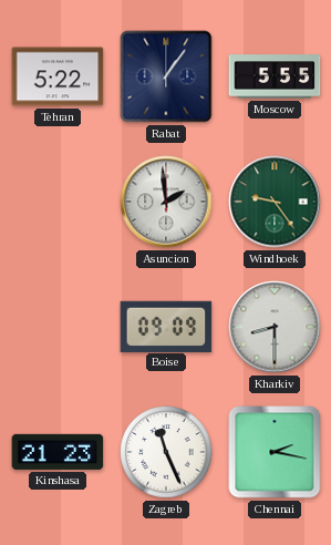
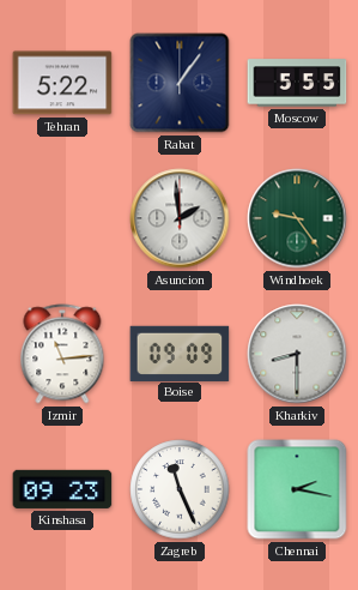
Izmir: none -> 11:14 (62, 354)
Kinshasa: 21:23 -> 09:23 (62, 489)
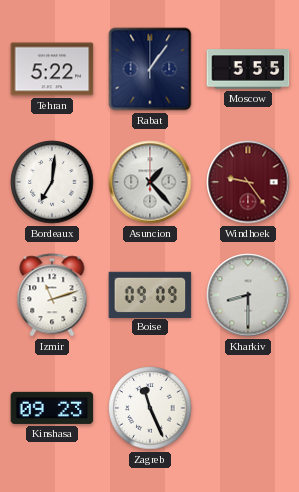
Bordeaux: none -> 7:01 (52, 182)
Asuncion: 1:59 -> 1:23 (150, 182)
Windhoek dial: green -> burgundy (248, 182)
Izmir: 11:14 -> 11:12 (52, 295)
Chennai: 2:17 -> none (297, 489)
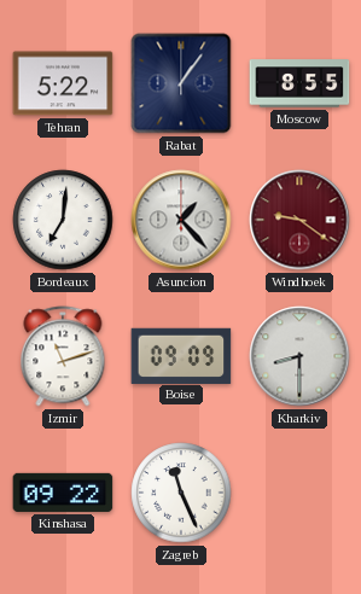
Moscow: 5:55 -> 8:55 (299, 83)
Windhoek: 9:24 -> 9:21 (299, 220)
Kinshasa: 09:23 -> 09:22 (63, 493)
